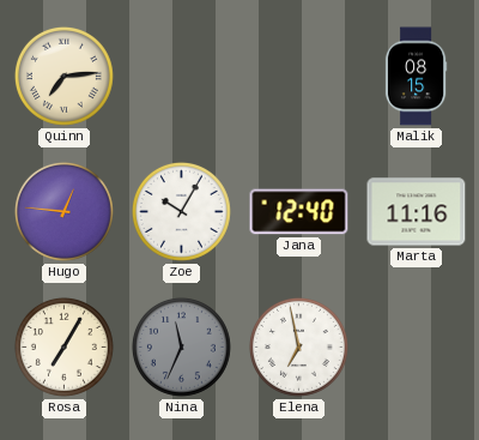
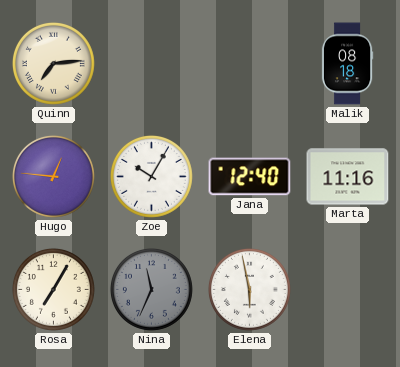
Malik: 08:15 -> 08:18 (347, 64)
Elena: 6:58 -> 5:58 (249, 289)
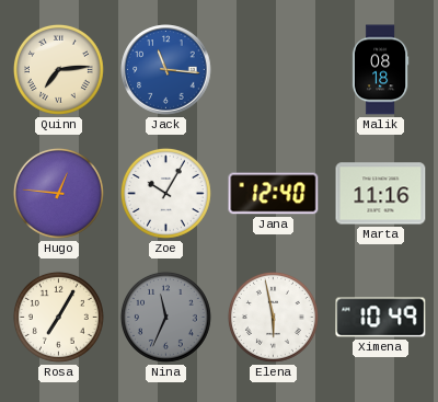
Jack: none -> 11:16 (166, 70)
Ximena: none -> 10:49 (381, 318)
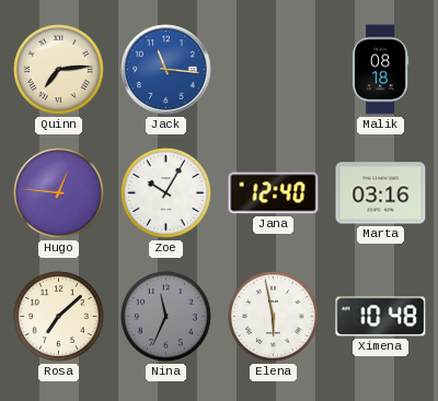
Marta: 11:16 -> 03:16 (381, 193)
Rosa: 7:05 -> 7:08 (58, 316)
Ximena: 10:49 -> 10:48 (381, 317)
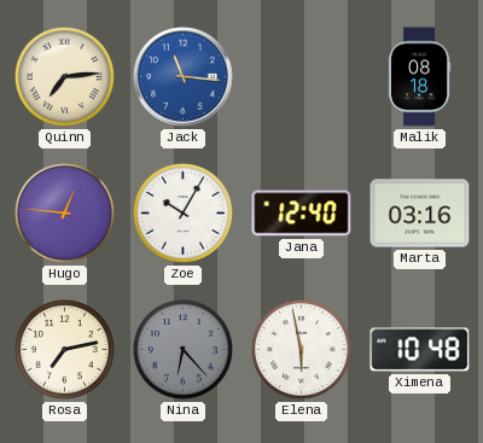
Rosa: 7:08 -> 7:13 (64, 349)
Nina: 11:34 -> 6:23 (182, 349)
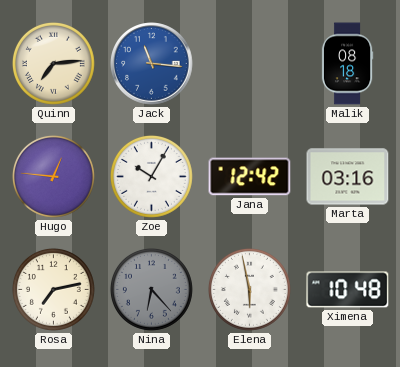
Jana: 12:40 -> 12:42 (250, 177)
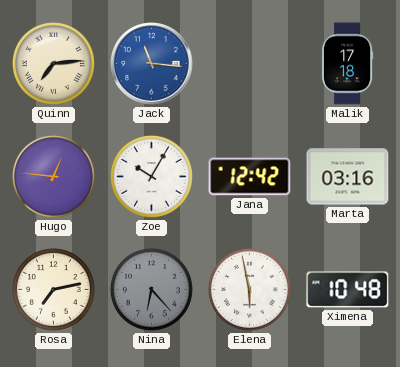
Malik: 08:18 -> 17:18 (347, 64)
